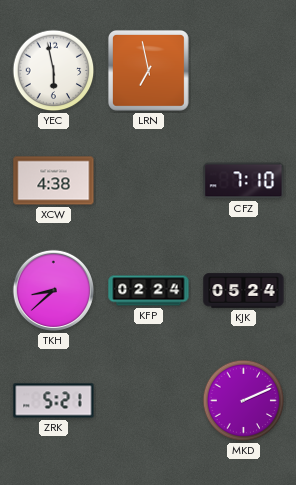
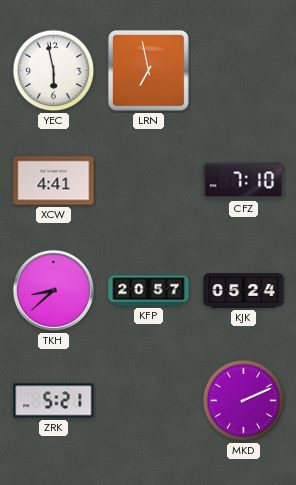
XCW: 4:38 -> 4:41 (54, 181)
KFP: 02:24 -> 20:57 (149, 291)
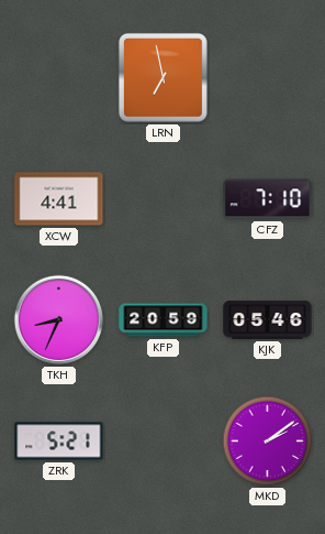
YEC: 5:58 -> none (54, 71)
TKH: 8:38 -> 8:34 (58, 319)
KFP: 20:57 -> 20:59 (164, 320)
KJK: 05:24 -> 05:46 (268, 320)
MKD: 2:11 -> 2:09 (268, 442)
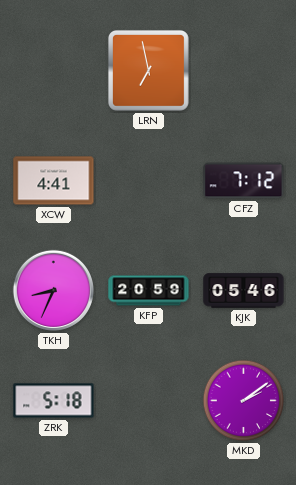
CFZ: 7:10 -> 7:12 (244, 181)
ZRK: 5:21 -> 5:18 (54, 401)
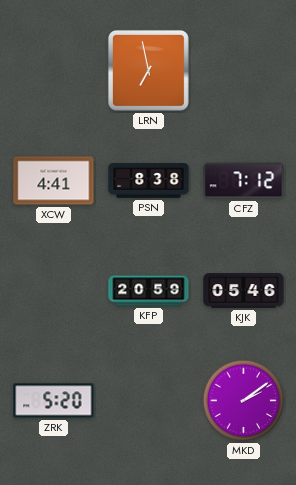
PSN: none -> 8:38 (149, 181)
TKH: 8:34 -> none (53, 290)
ZRK: 5:18 -> 5:20 (54, 401)
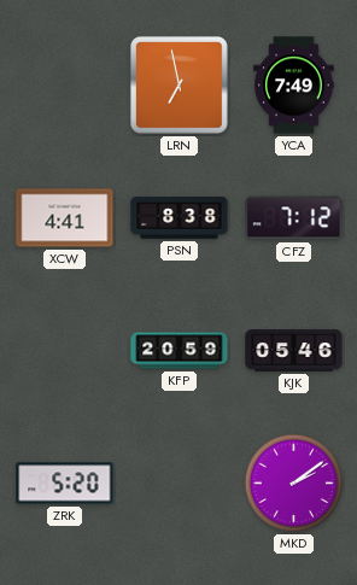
YCA: none -> 7:49 (294, 86)
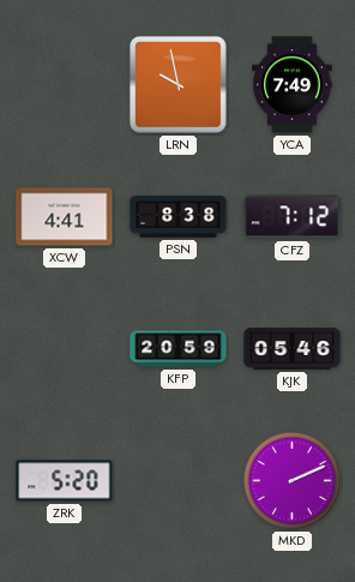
LRN: 6:58 -> 9:58 (177, 84)
MKD: 2:09 -> 2:11 (293, 481)
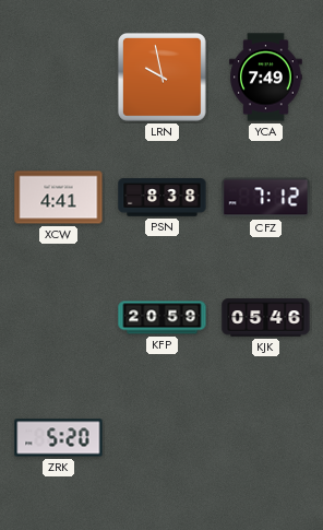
MKD: 2:11 -> none (293, 481)
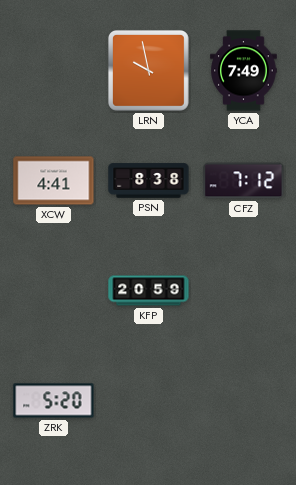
KJK: 05:46 -> none (266, 318)
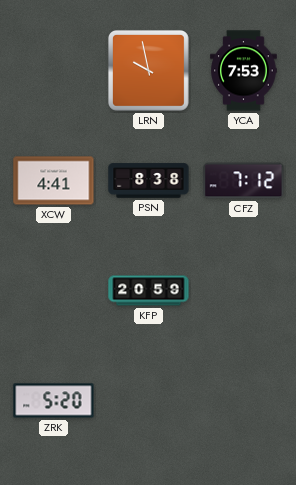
YCA: 7:49 -> 7:53 (244, 71)
